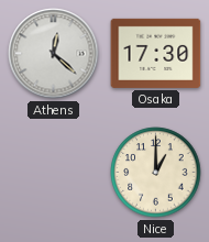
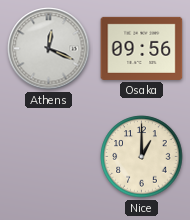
Athens: 12:22 -> 12:19 (49, 49)
Osaka: 17:30 -> 09:56 (142, 48)
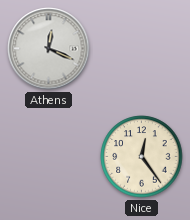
Osaka: 09:56 -> none (142, 48)
Nice: 1:00 -> 12:24 (142, 157)
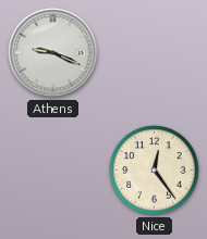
Athens: 12:19 -> 9:19 (53, 53)
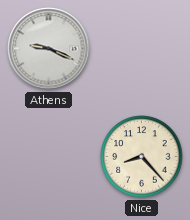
Nice: 12:24 -> 8:23 (142, 157)
